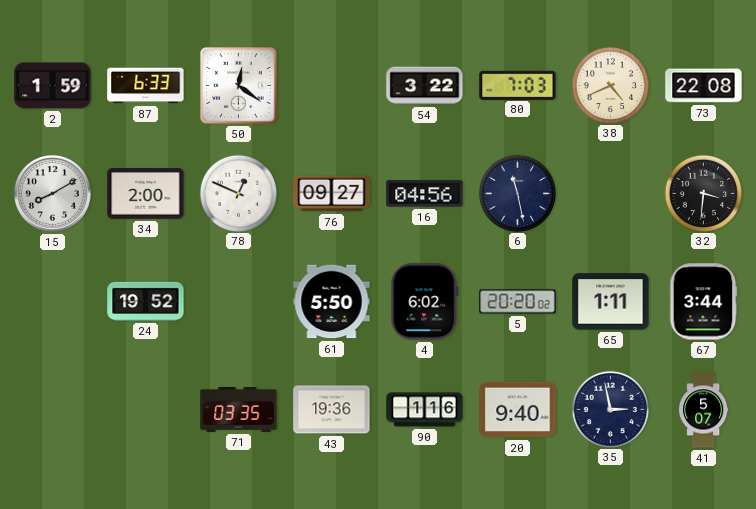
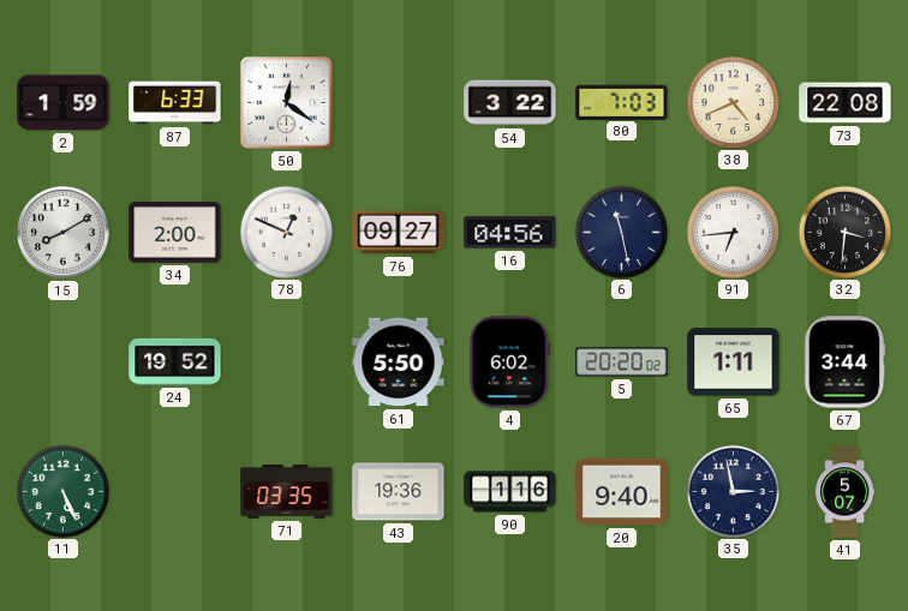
91: none -> 6:44 (733, 232)
11: none -> 5:26 (62, 491)
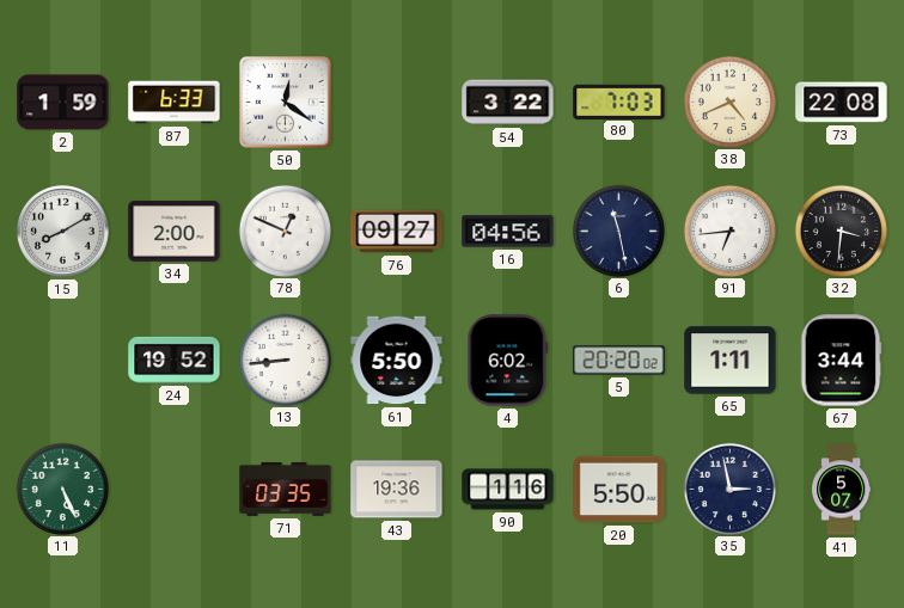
13: none -> 8:44 (285, 360)
20: 9:40 -> 5:50 (619, 490)
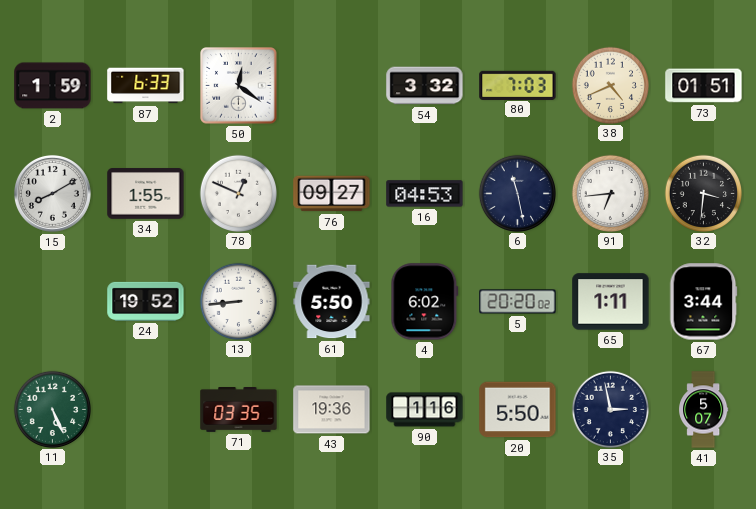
54: 3:22 -> 3:32 (425, 86)
73: 22:08 -> 01:51 (704, 86)
34: 2:00 -> 1:55 (146, 194)
16: 04:56 -> 04:53 (425, 194)
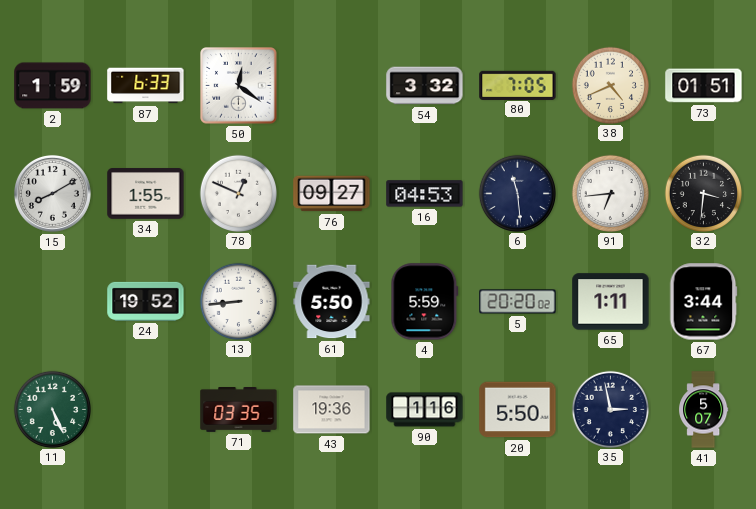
80: 7:03 -> 7:05 (518, 85)
6: 11:28 -> 11:29 (517, 193)
4: 6:02 -> 5:59 (425, 302)
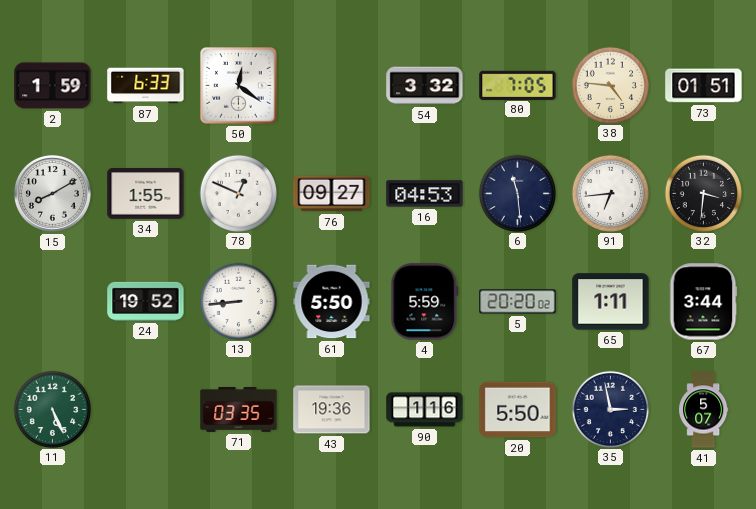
38: 4:41 -> 4:46 (610, 85)
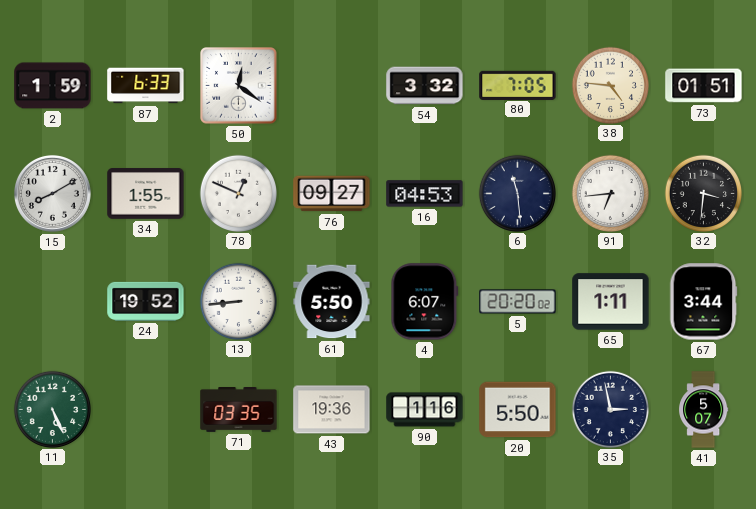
4: 5:59 -> 6:07 (425, 302)
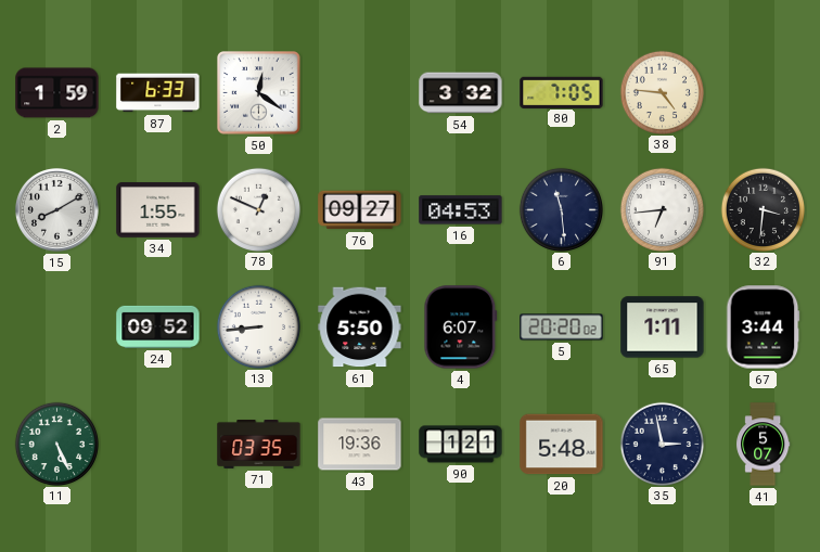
73: 01:51 -> none (704, 86)
24: 19:52 -> 09:52 (158, 326)
90: 1:16 -> 1:21 (461, 445)
20: 5:50 -> 5:48 (562, 445)
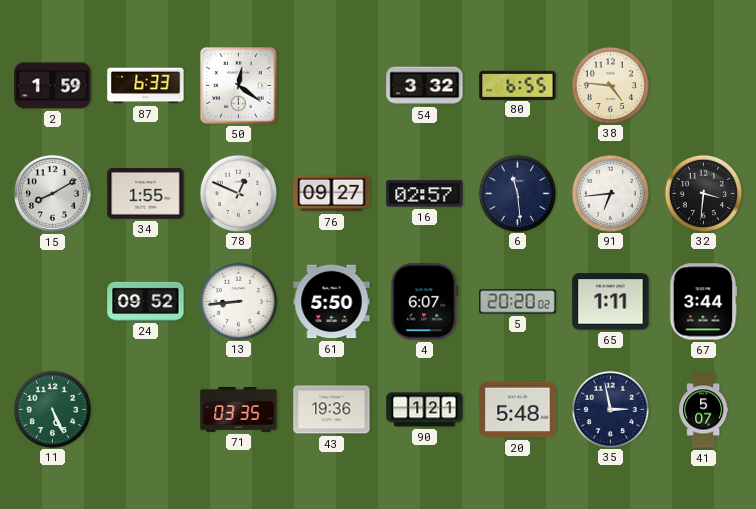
80: 7:05 -> 6:55 (518, 85)
16: 04:53 -> 02:57 (425, 194)
